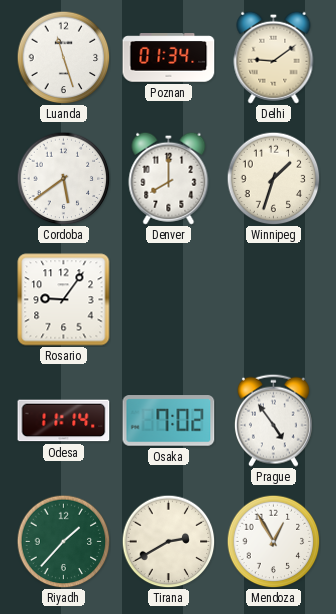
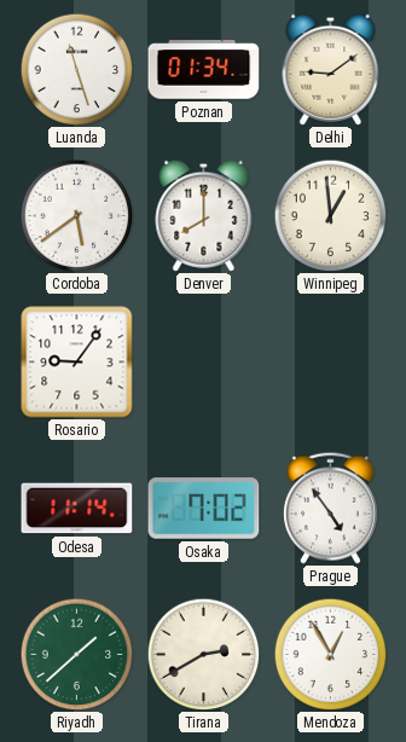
Winnipeg: 1:33 -> 12:59 (330, 215)
Riyadh: 1:37 -> 1:38 (76, 654)
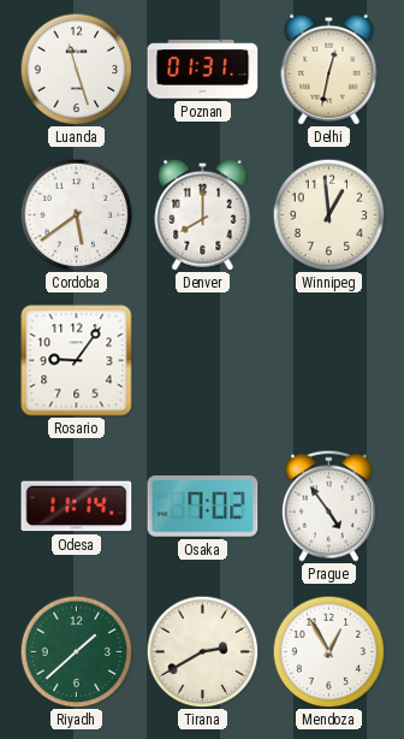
Poznan: 01:34 -> 01:31 (203, 70)
Delhi: 9:09 -> 12:32 (329, 69)
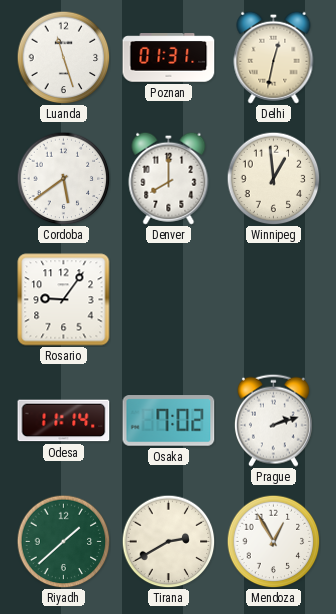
Prague: 4:54 -> 2:12 (273, 420)
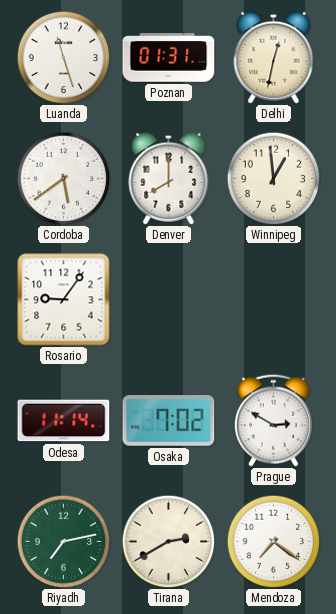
Prague: 2:12 -> 2:50 (273, 420)
Riyadh: 1:38 -> 7:13 (63, 541)
Mendoza: 12:55 -> 7:21 (273, 541)
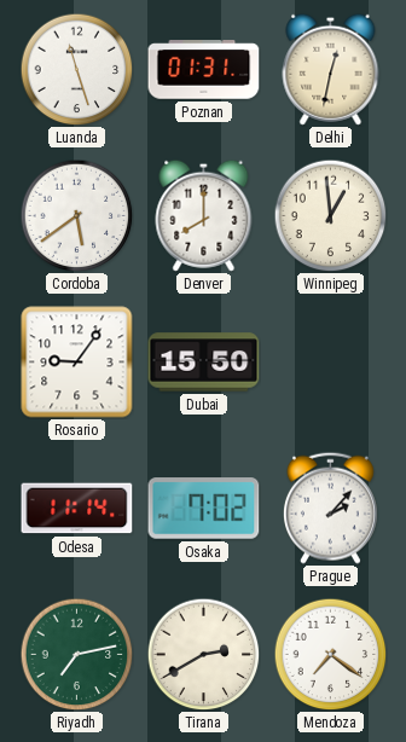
Dubai: none -> 15:50 (204, 363)
Prague: 2:50 -> 2:07 (330, 508)
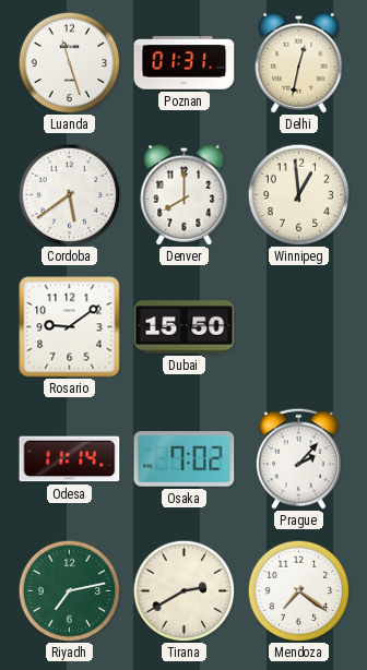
Rosario: 9:06 -> 9:09 (70, 327)
